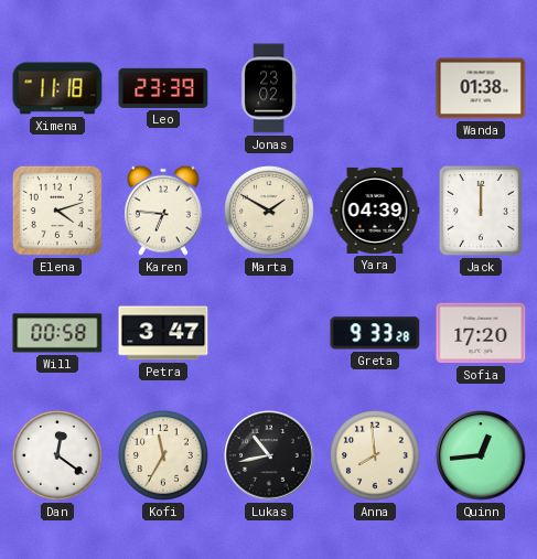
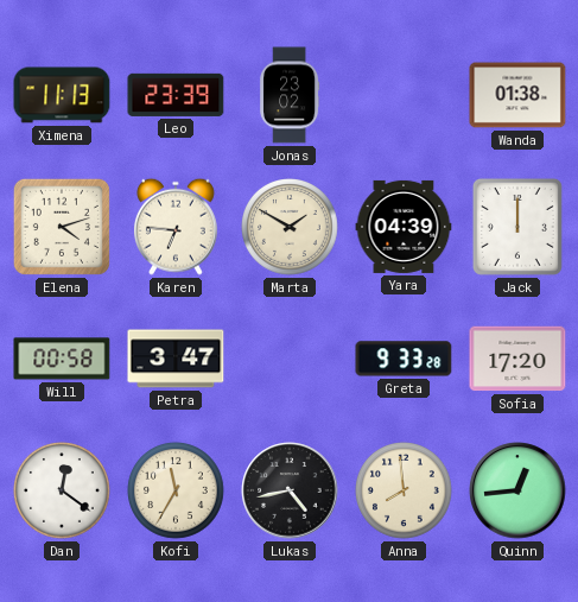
Ximena: 11:18 -> 11:13 (62, 95)
Lukas: 10:43 -> 4:43 (290, 490)
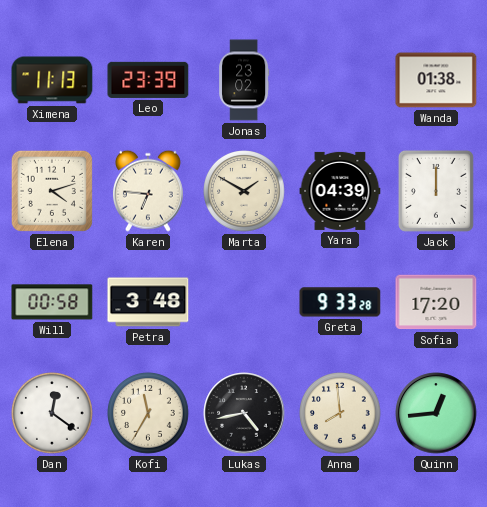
Petra: 3:47 -> 3:48 (148, 302)
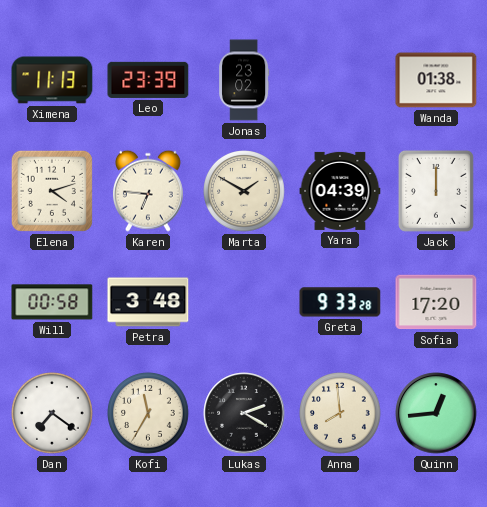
Dan: 12:21 -> 7:21 (53, 414)
Lukas: 4:43 -> 2:20 (244, 413)
